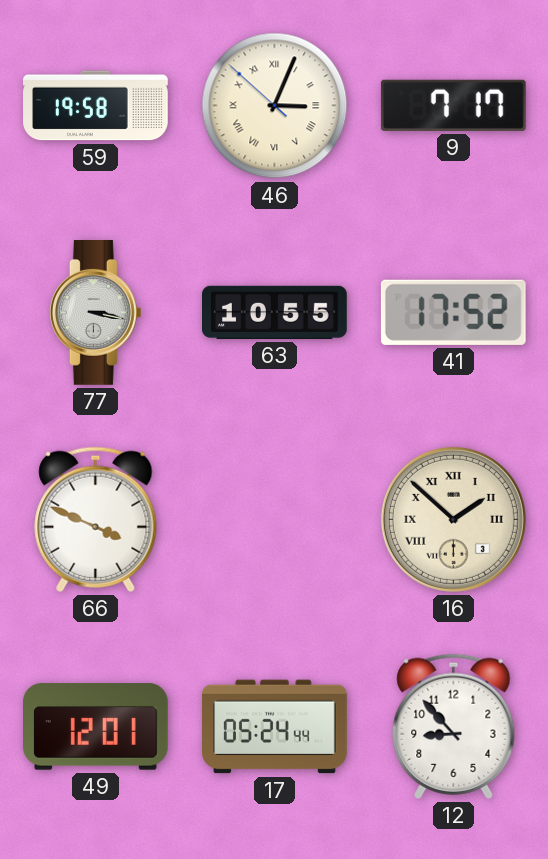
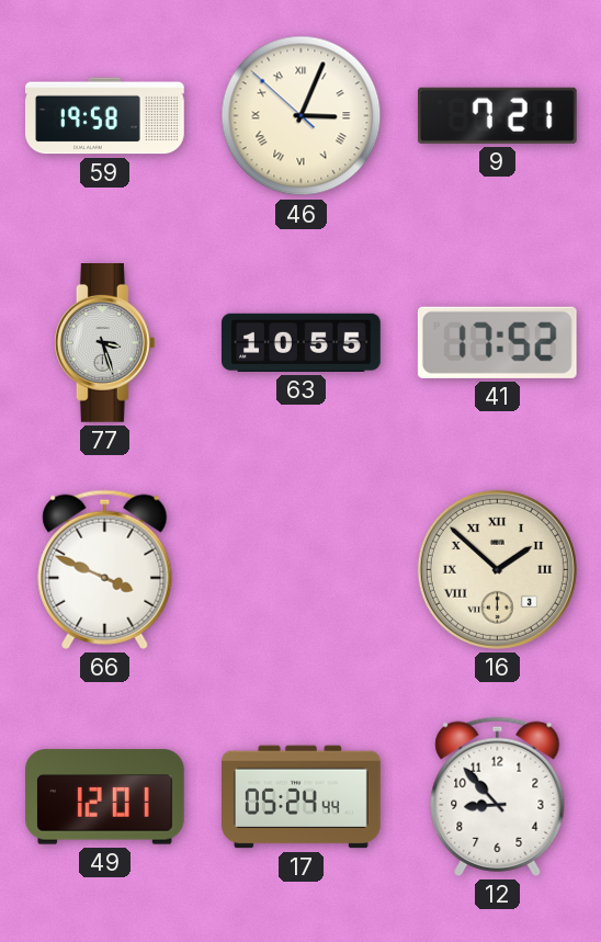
9: 7:17 -> 7:21 (497, 115)
77: 3:17 -> 3:27 (104, 343)
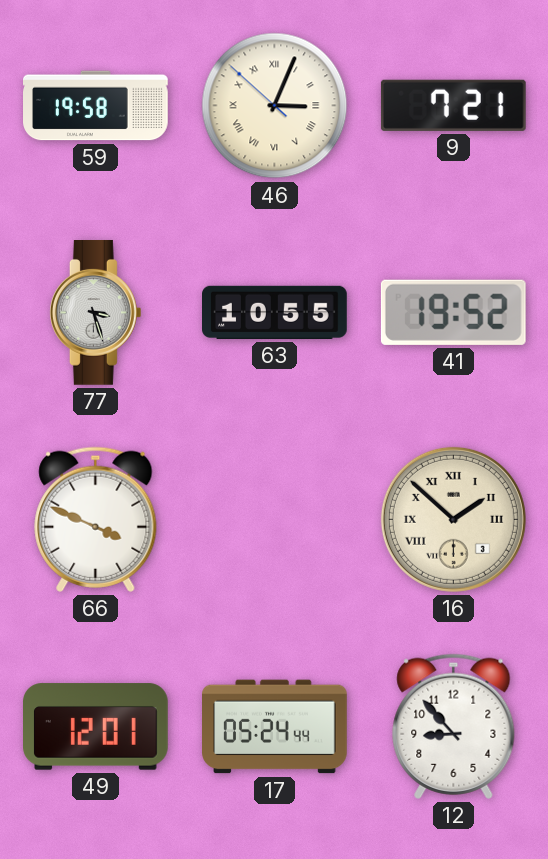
41: 17:52 -> 19:52 (453, 312)
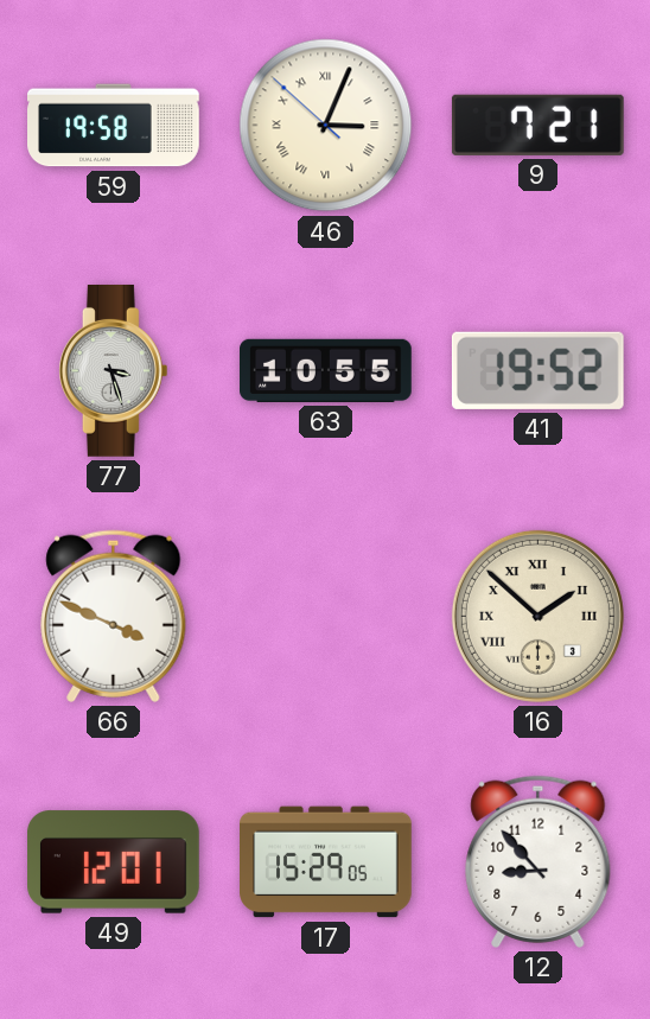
17: 05:24 -> 15:29 (326, 862)
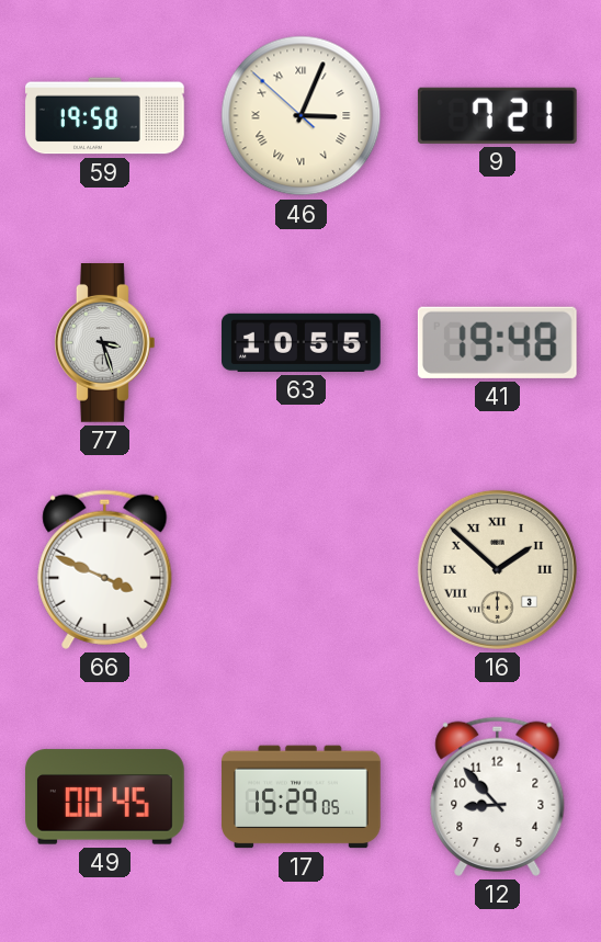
41: 19:52 -> 19:48 (497, 342)
49: 12:01 -> 00:45 (105, 797)
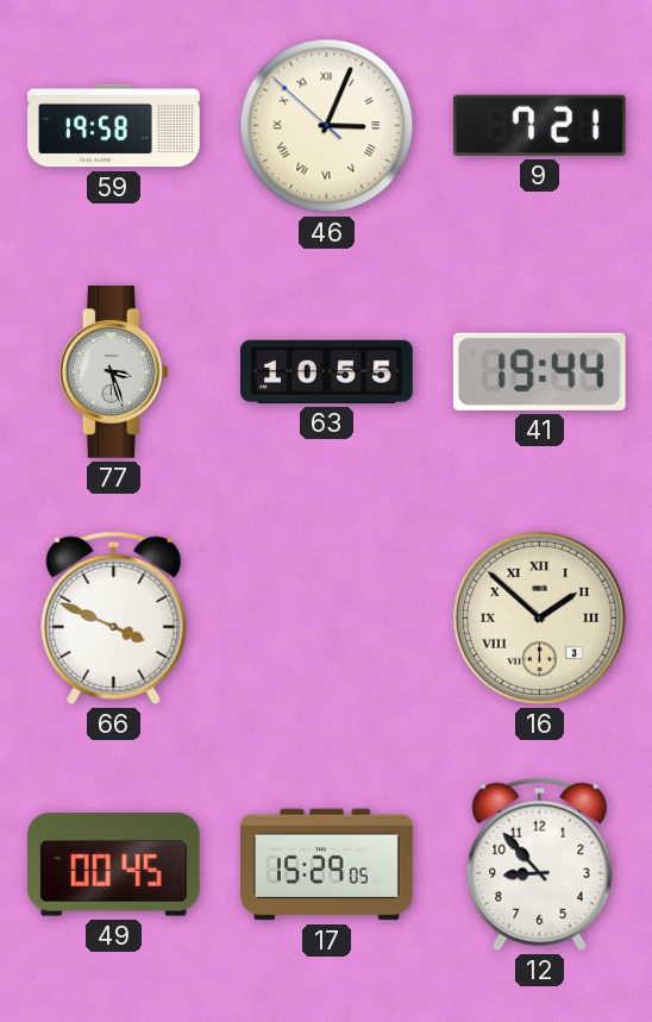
41: 19:48 -> 19:44 (539, 371)
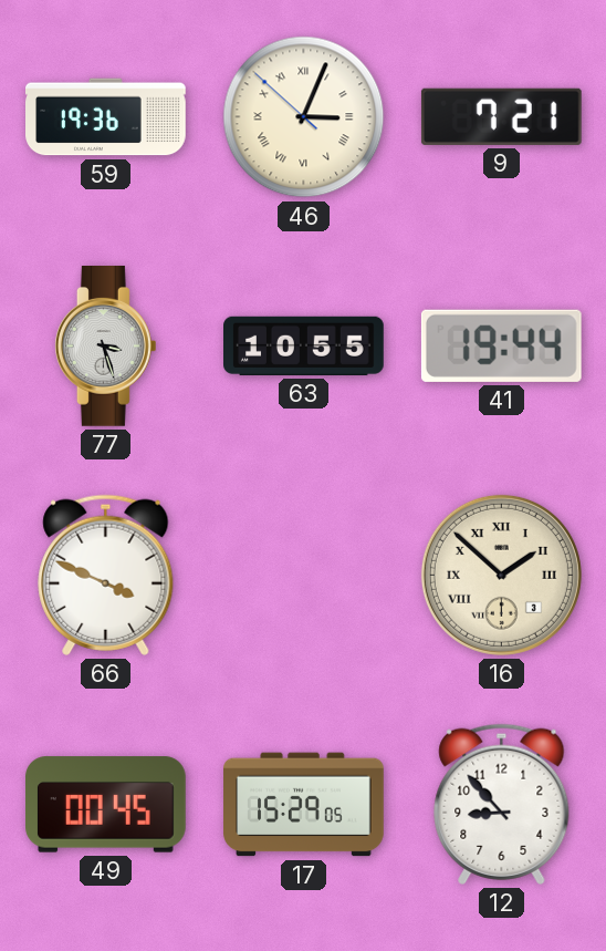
59: 19:58 -> 19:36 (106, 117)
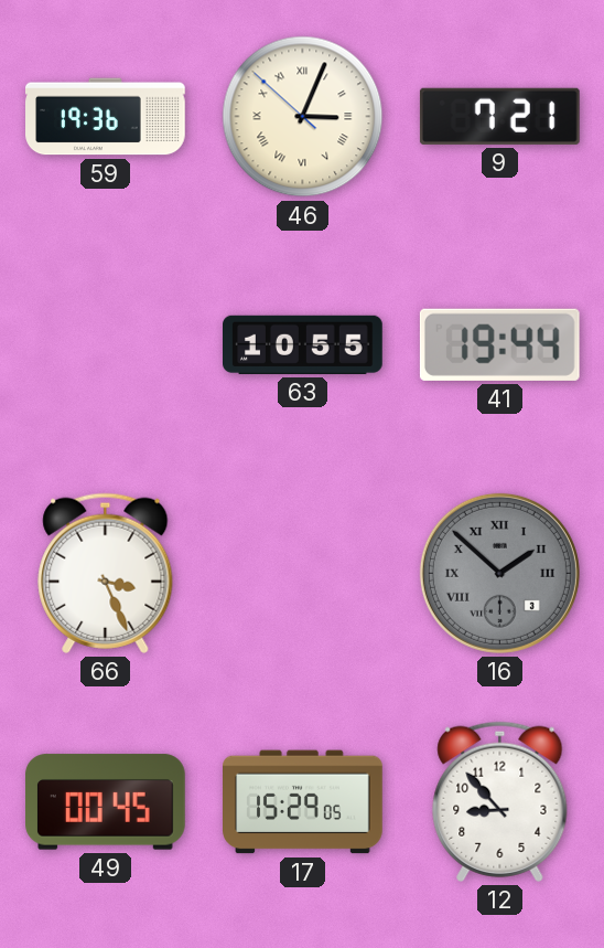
77: 3:27 -> none (105, 347)
66: 3:49 -> 3:26 (106, 573)
16 dial: cream -> grey (499, 573)
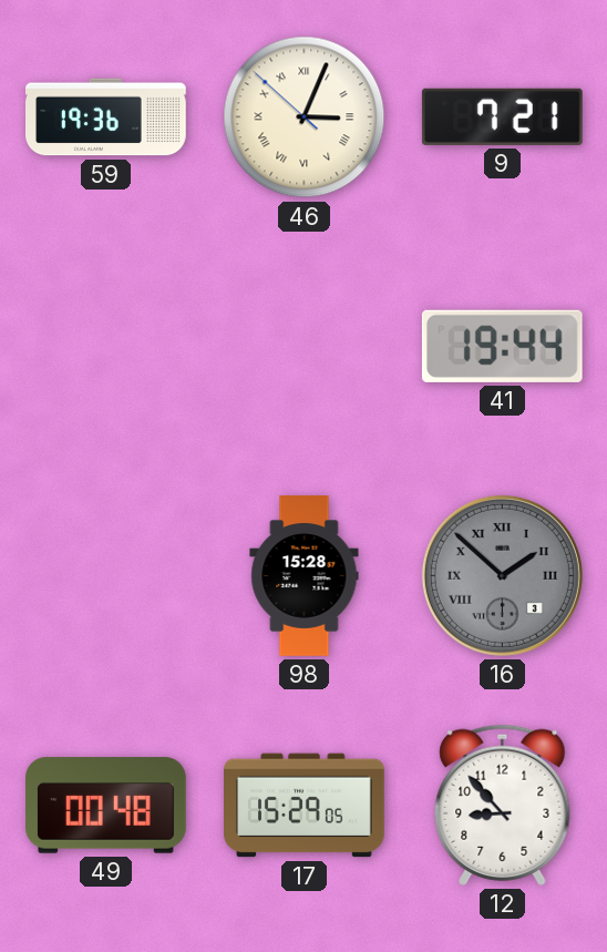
63: 10:55 -> none (303, 344)
66: 3:26 -> none (106, 573)
98: none -> 15:28 (305, 576)
49: 00:45 -> 00:48 (106, 806)
